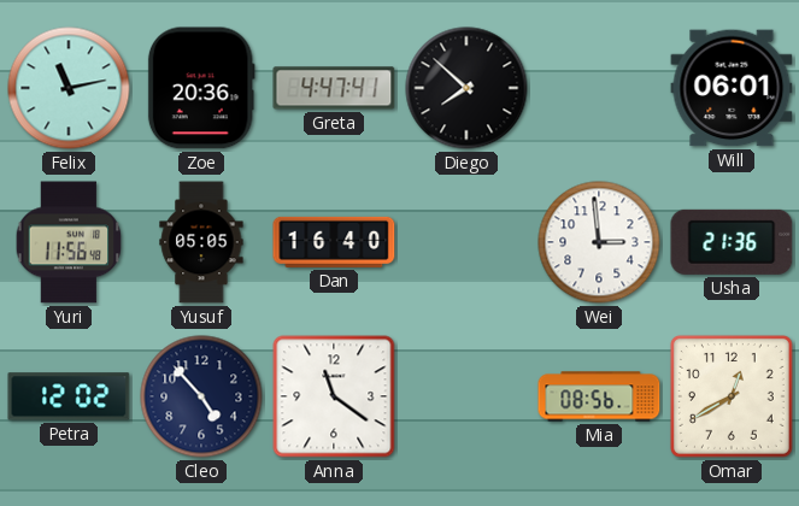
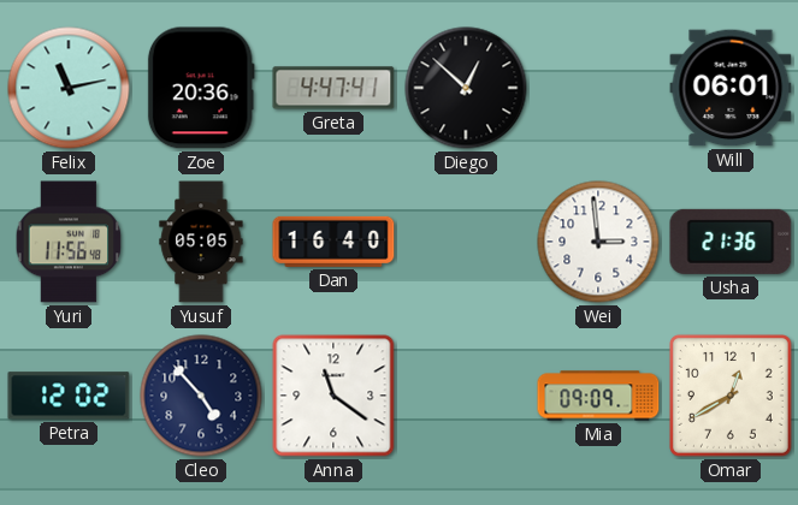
Diego: 7:52 -> 12:52 (466, 88)
Mia: 08:56 -> 09:09 (598, 396)
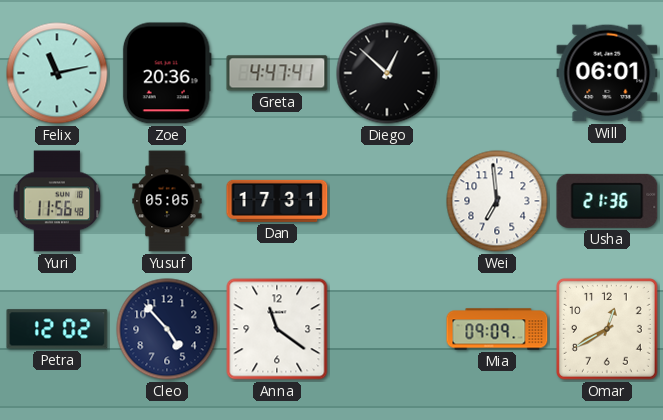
Dan: 16:40 -> 17:31 (277, 201)
Wei: 2:59 -> 6:59 (497, 201)
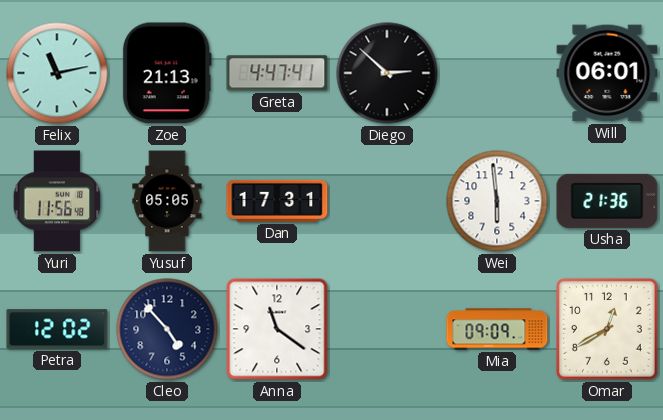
Zoe: 20:36 -> 21:13 (167, 73)
Diego: 12:52 -> 2:52 (387, 73)
Wei: 6:59 -> 5:59 (497, 201)
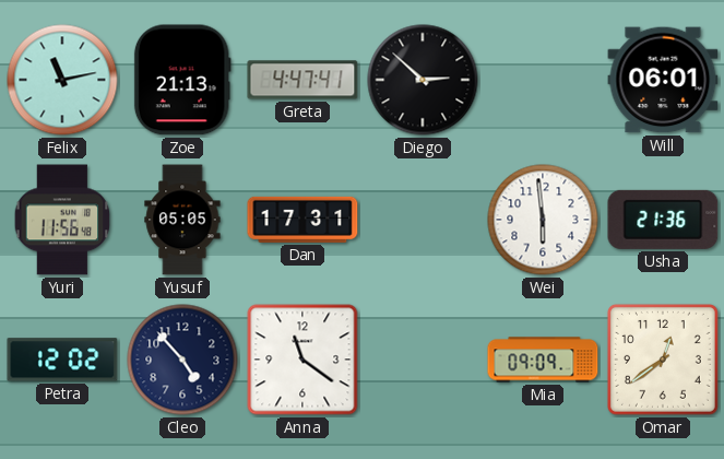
Omar: 12:40 -> 12:39 (663, 360)
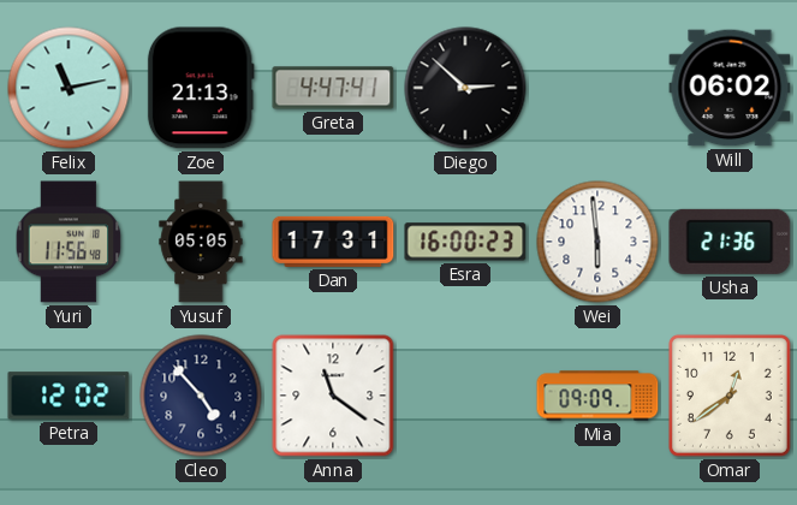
Will: 06:01 -> 06:02 (730, 88)
Esra: none -> 16:00 (465, 242)
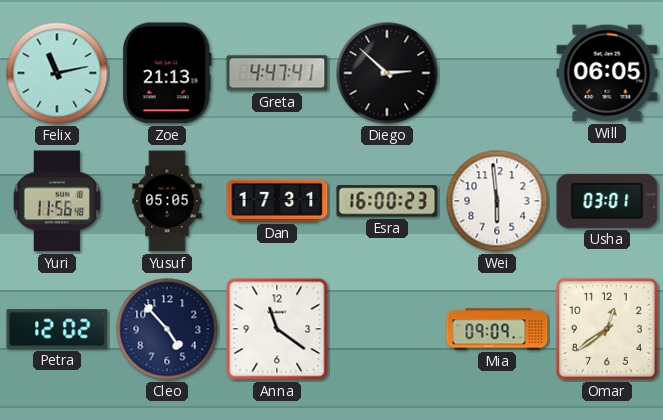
Will: 06:02 -> 06:05 (607, 73)
Usha: 21:36 -> 03:01 (607, 201)
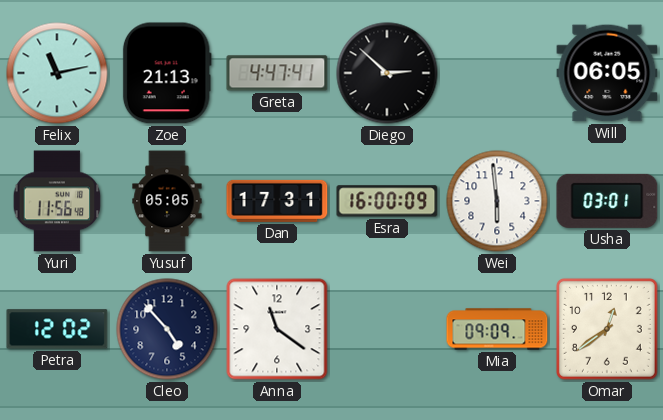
Esra: 16:00:23 -> 16:00:09 (387, 201)
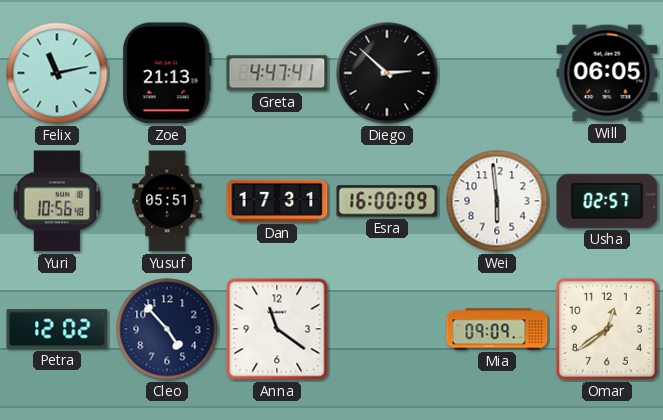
Yuri: 11:56 -> 10:56 (57, 201)
Yusuf: 05:05 -> 05:51 (167, 201)
Usha: 03:01 -> 02:57 (607, 201)
